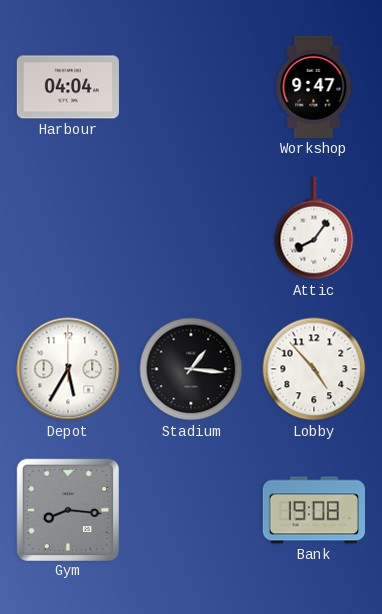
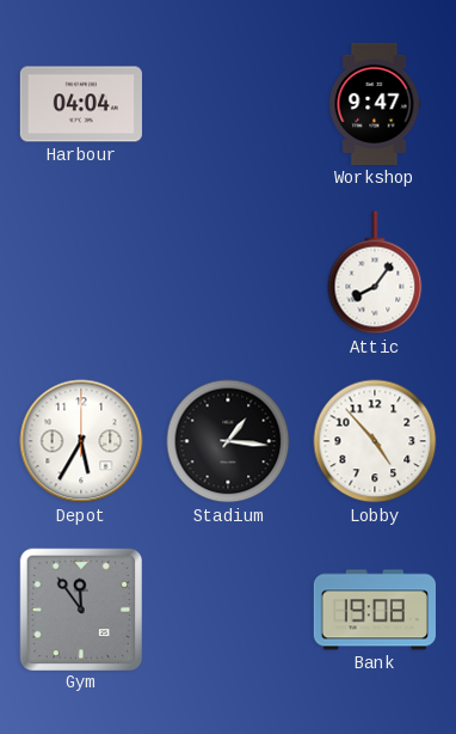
Gym: 8:16 -> 11:54 (80, 608)
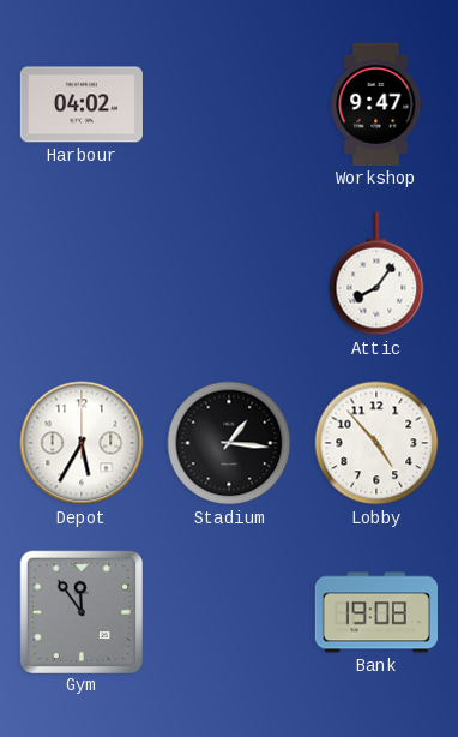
Harbour: 04:04 -> 04:02 (82, 104)
